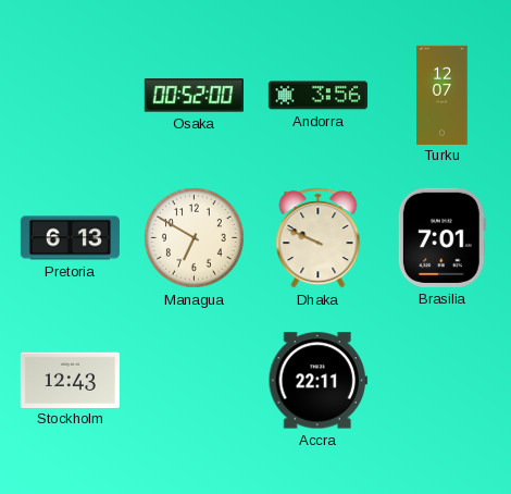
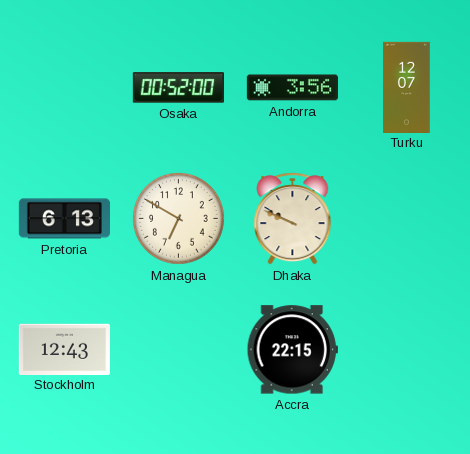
Brasilia: 7:01 -> none (441, 237)
Accra: 22:11 -> 22:15 (292, 350)
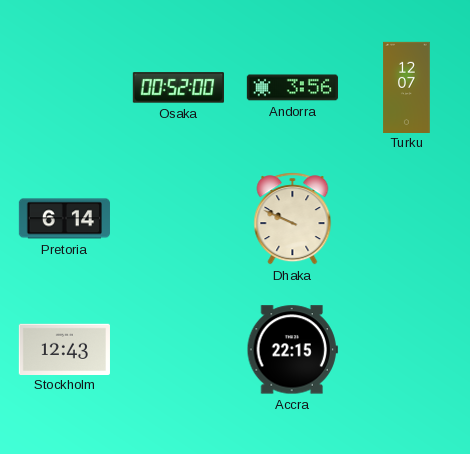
Pretoria: 6:13 -> 6:14 (64, 219)
Managua: 6:50 -> none (179, 219)
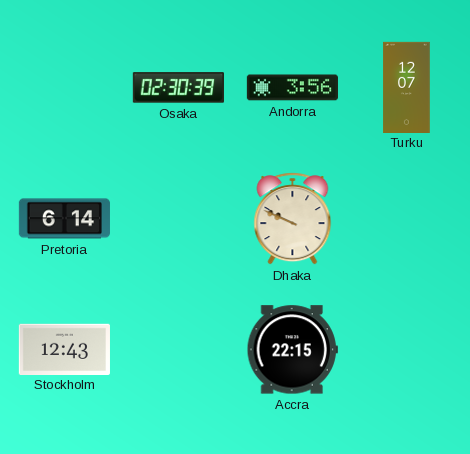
Osaka: 00:52 -> 02:30 (178, 88)
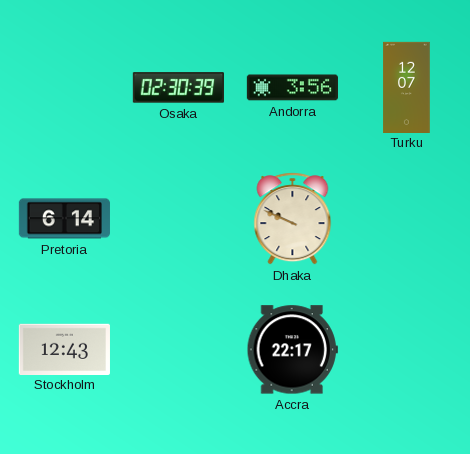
Accra: 22:15 -> 22:17 (292, 350)
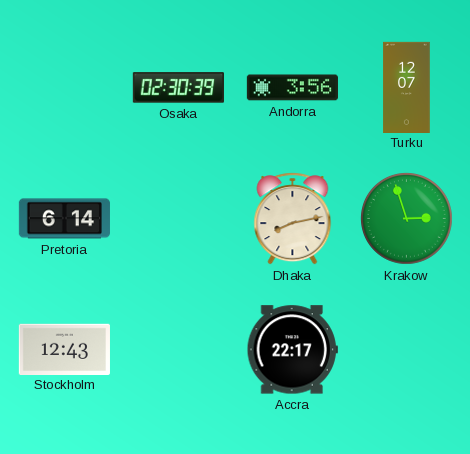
Dhaka: 9:49 -> 8:13 (293, 219)
Krakow: none -> 2:57 (407, 219)
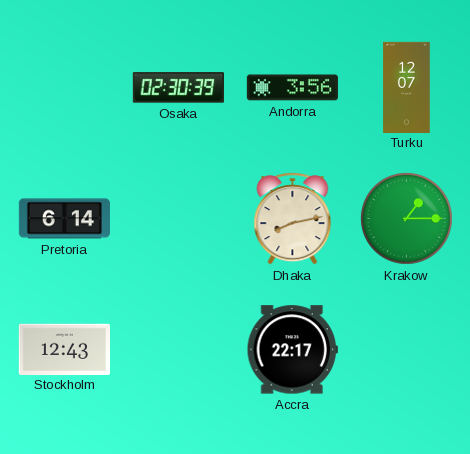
Krakow: 2:57 -> 1:15 (407, 219)
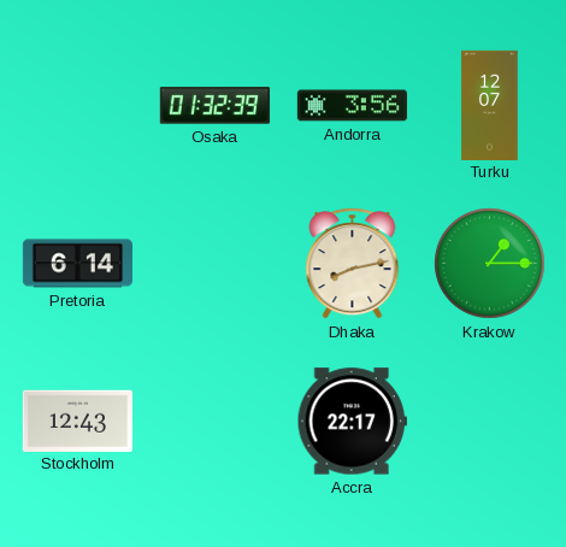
Osaka: 02:30 -> 01:32 (214, 106)
